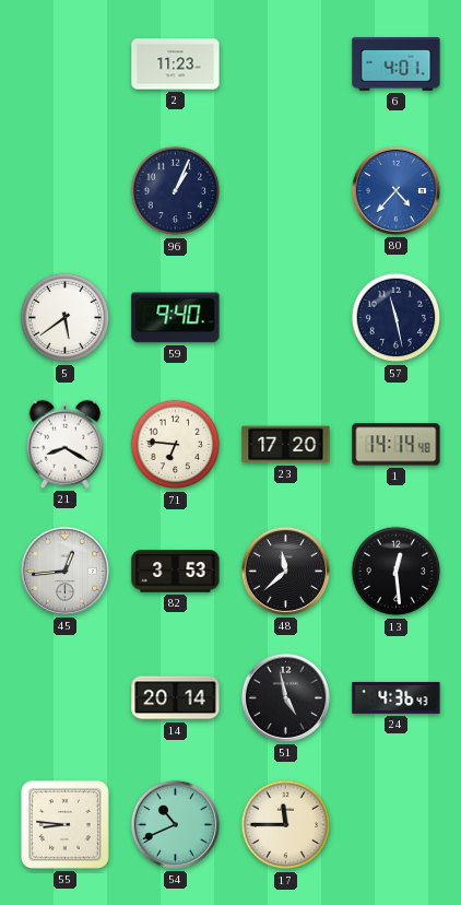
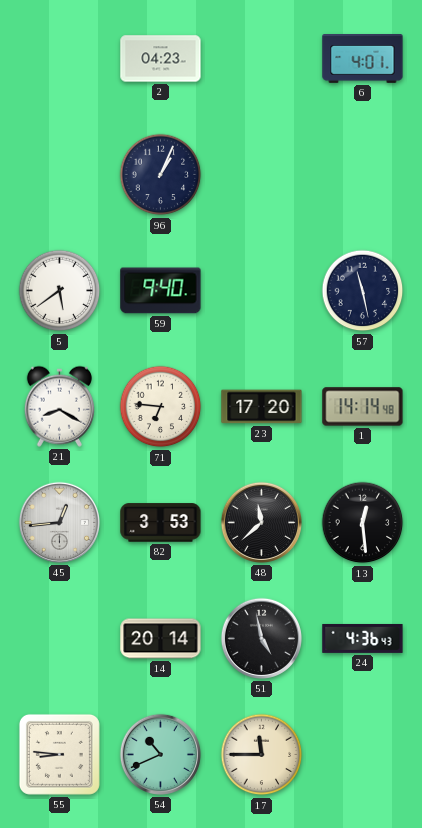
2: 11:23 -> 04:23 (161, 59)
80: 4:37 -> none (395, 190)
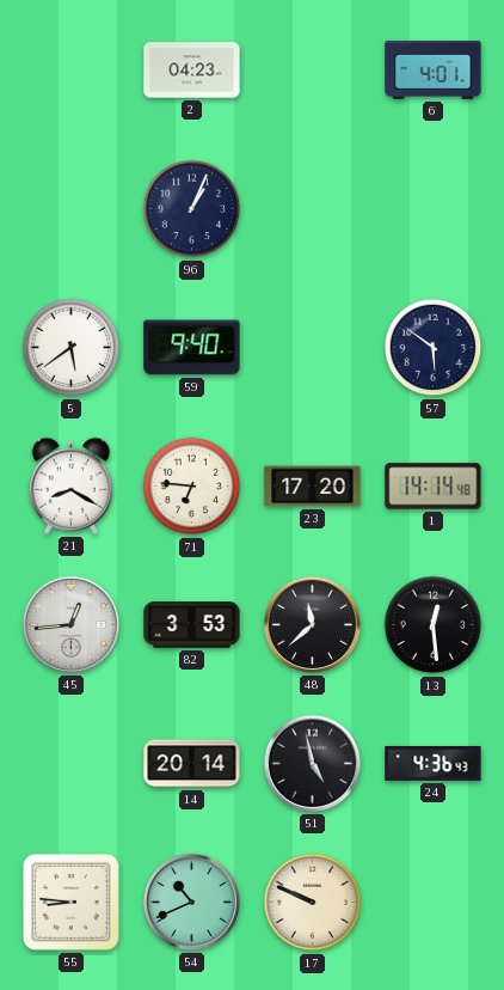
57: 11:28 -> 5:51 (434, 348)
17: 11:45 -> 9:49 (313, 903)
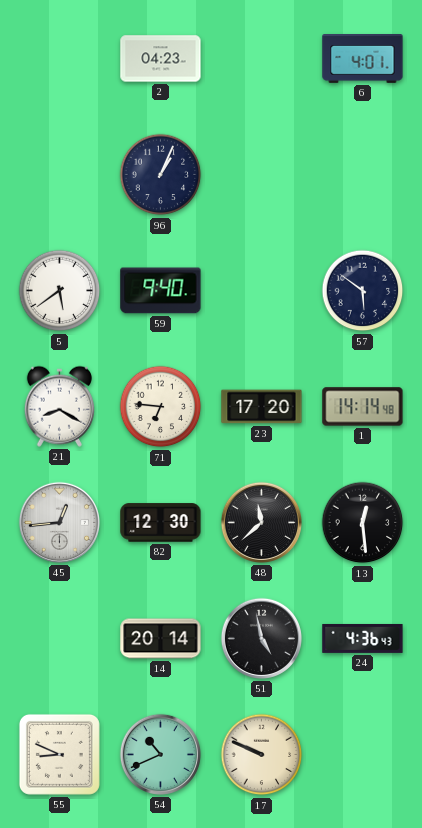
82: 3:53 -> 12:30 (161, 523)
55: 8:46 -> 8:49 (59, 754)
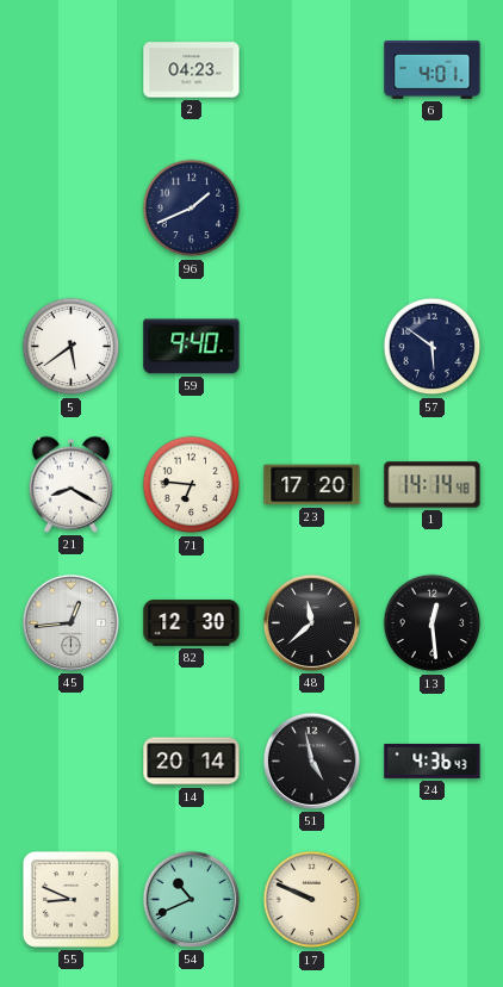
96: 1:04 -> 1:41 (192, 209)
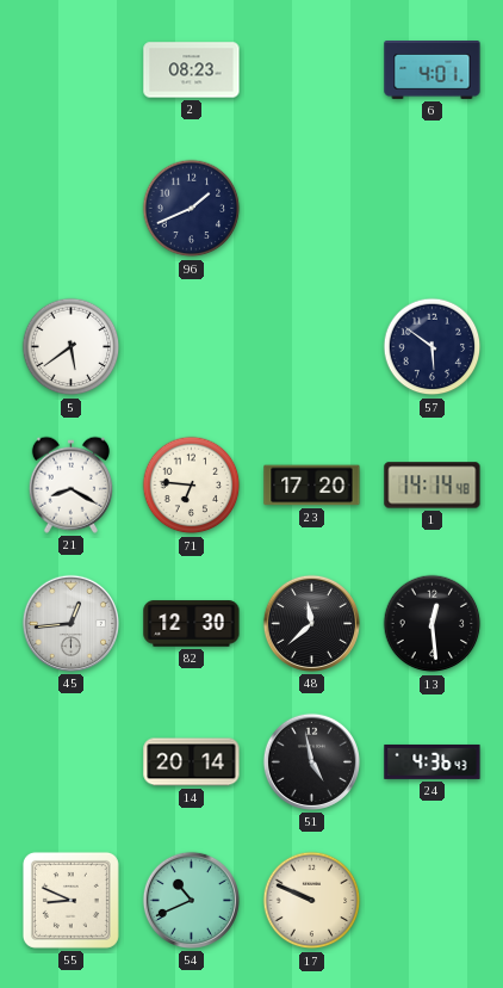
2: 04:23 -> 08:23 (192, 70)
59: 9:40 -> none (192, 347)
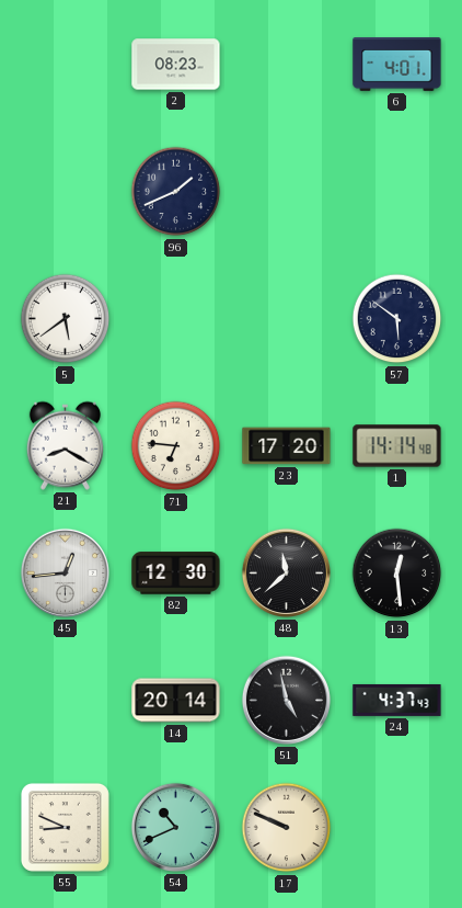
24: 4:36 -> 4:37 (397, 700)
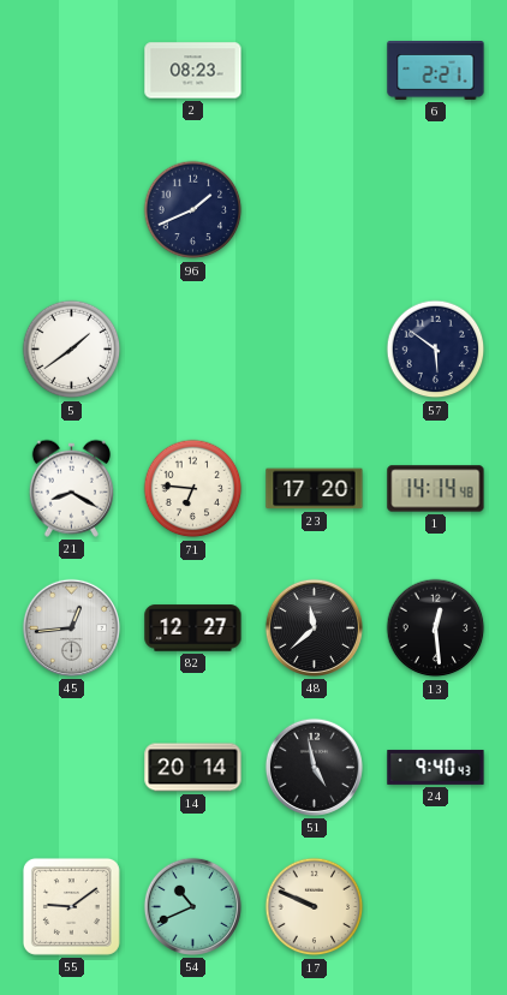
6: 4:01 -> 2:21 (436, 71)
5: 5:39 -> 1:39 (72, 350)
82: 12:30 -> 12:27 (193, 628)
24: 4:37 -> 9:40 (436, 767)
55: 8:49 -> 9:09 (71, 906)
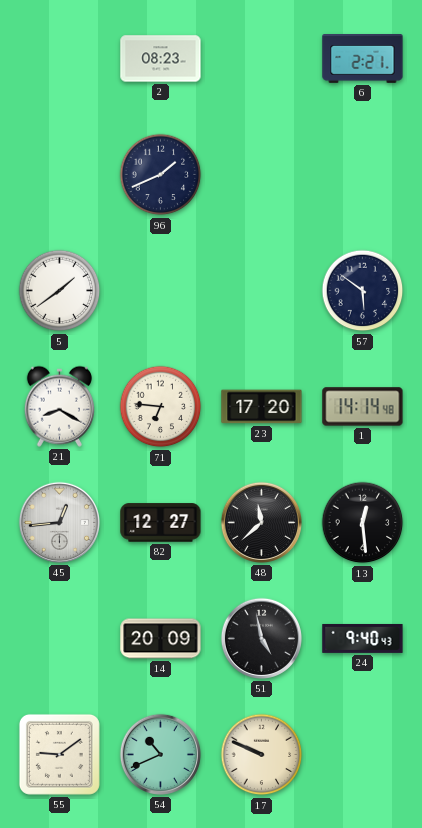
14: 20:14 -> 20:09 (161, 639)
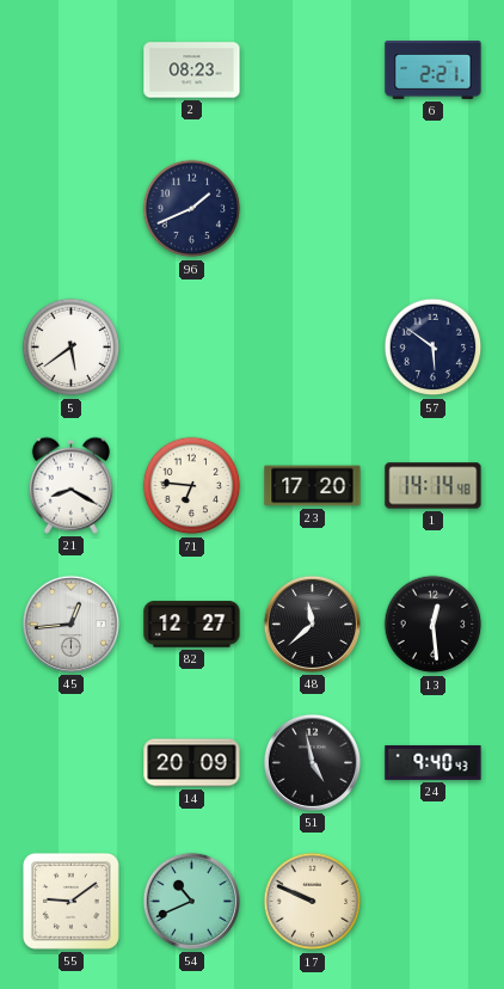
5: 1:39 -> 5:39 (72, 348)
